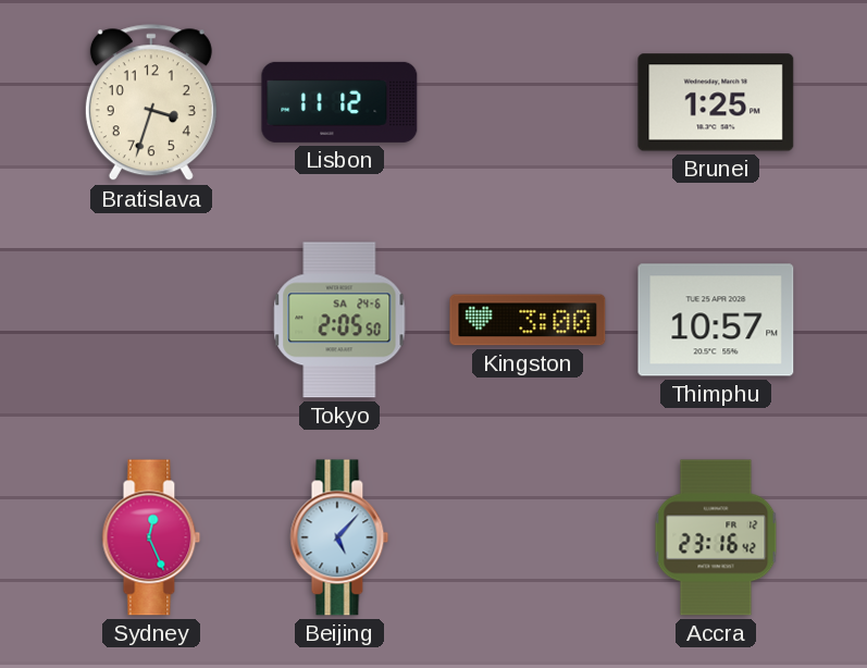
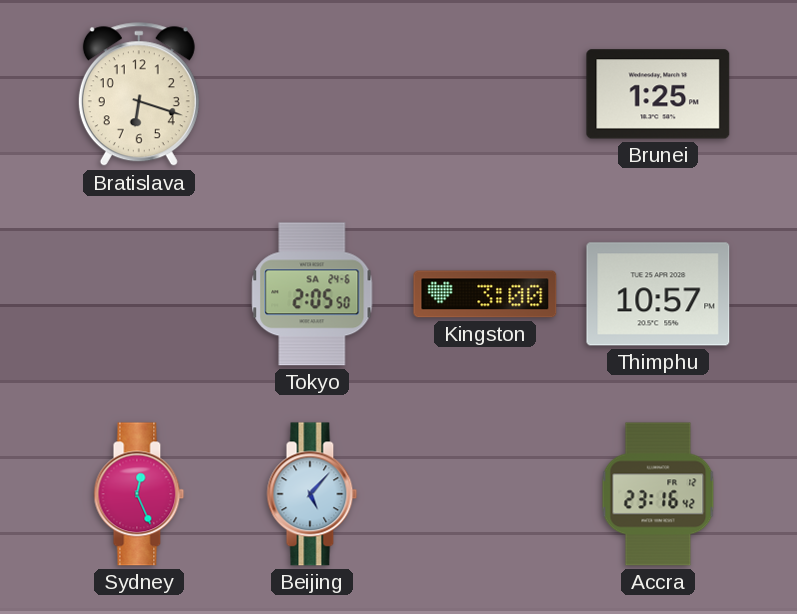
Bratislava: 3:33 -> 6:18 (139, 95)
Lisbon: 11:12 -> none (339, 102)
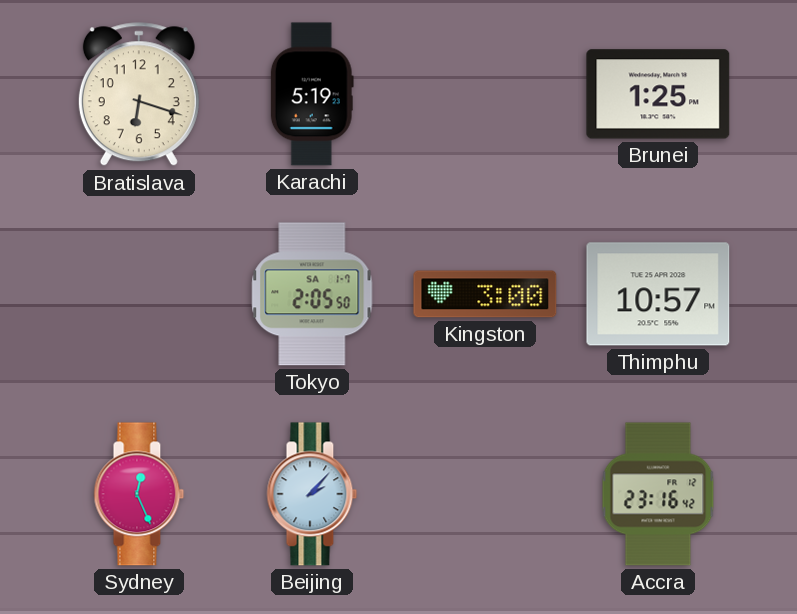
Karachi: none -> 5:19 (312, 94)
Tokyo date: SA 24-6 -> SA 1-7 (312, 294)
Beijing: 5:07 -> 2:07 (312, 494)
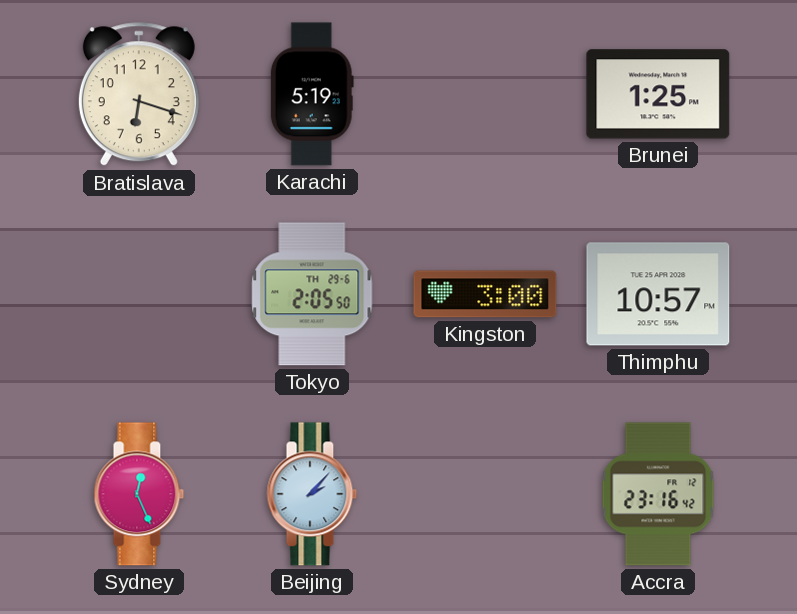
Tokyo date: SA 1-7 -> TH 29-6 (312, 294)
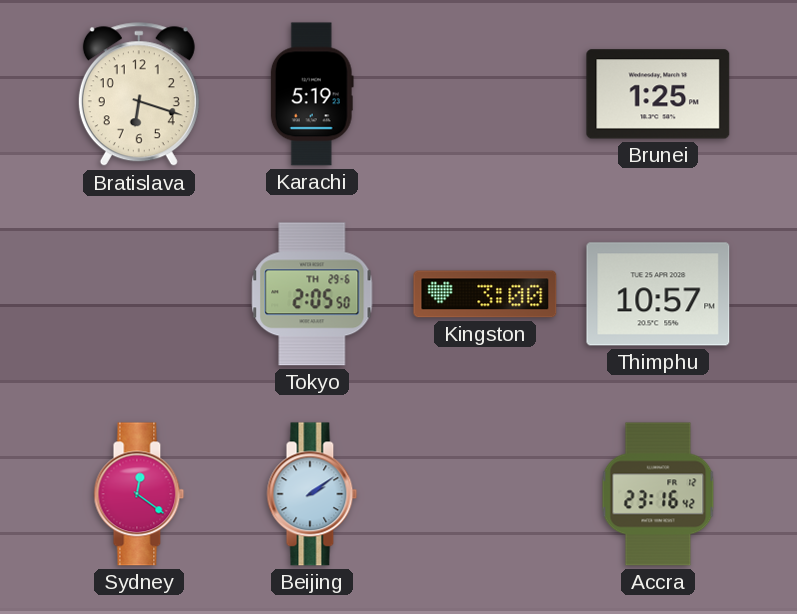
Sydney: 12:26 -> 12:21 (139, 494)
Beijing: 2:07 -> 2:09 (312, 494)
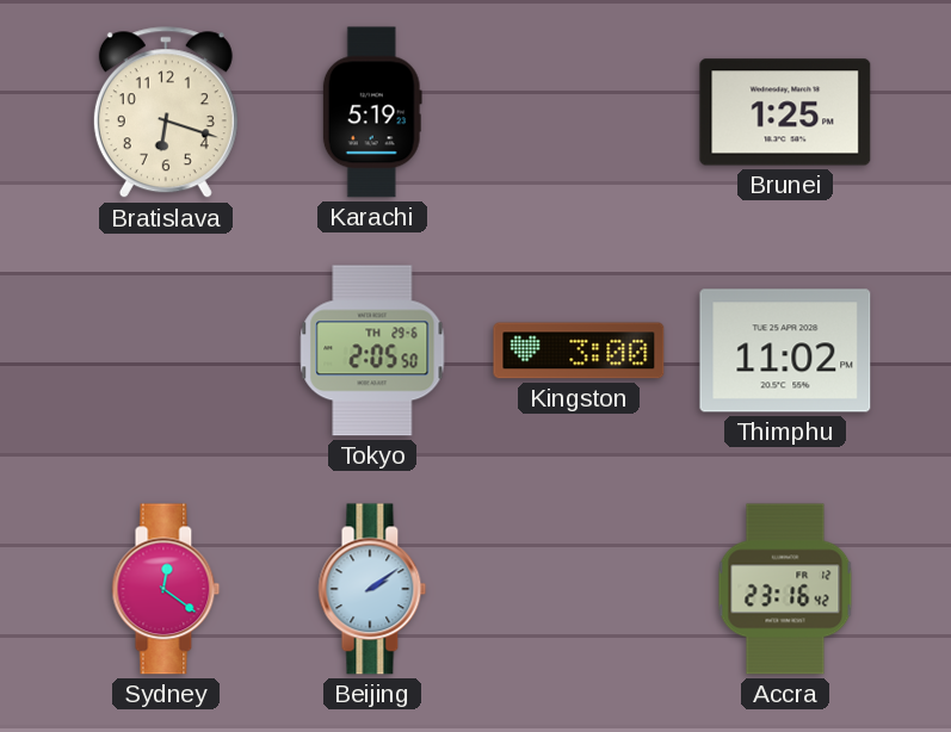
Thimphu: 10:57 -> 11:02 (785, 351)
